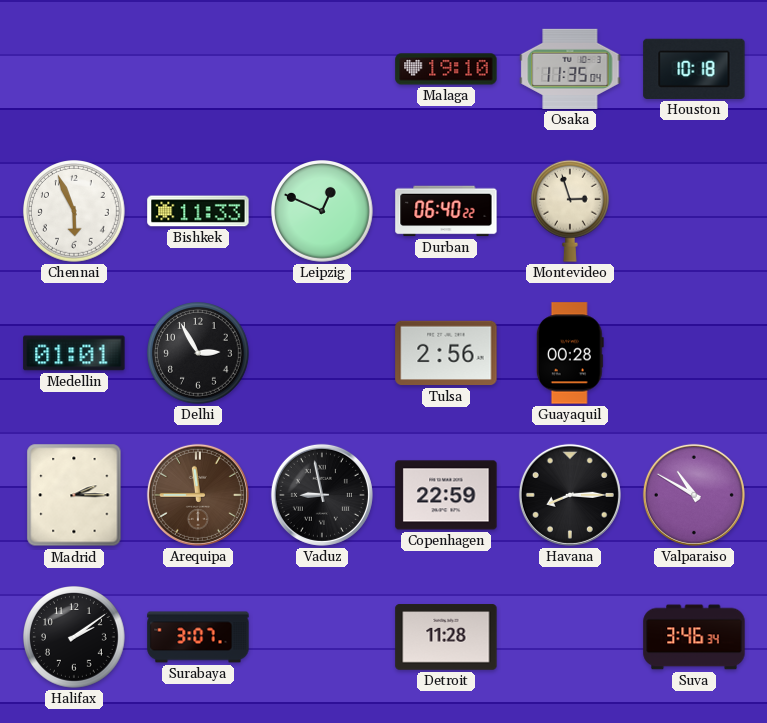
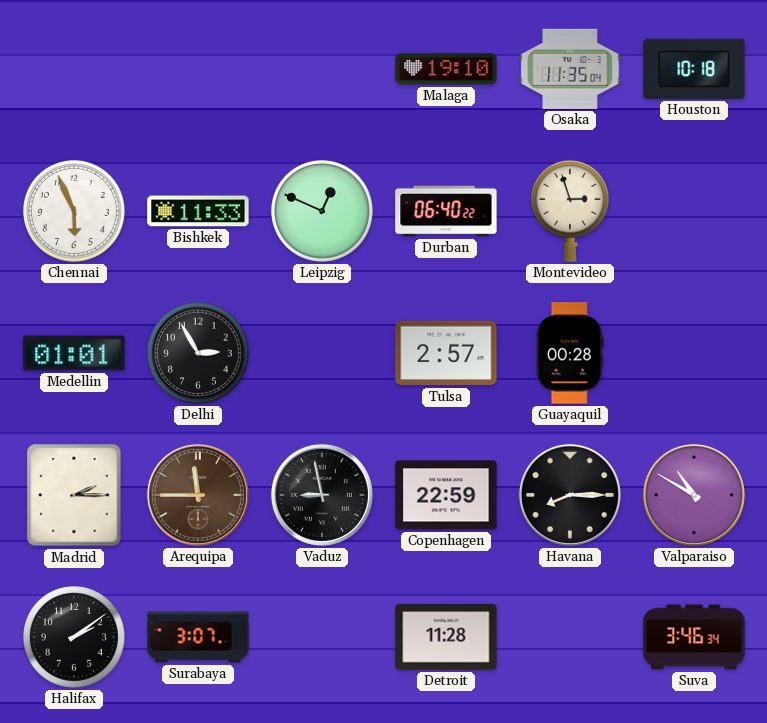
Tulsa: 2:56 -> 2:57 (446, 353)
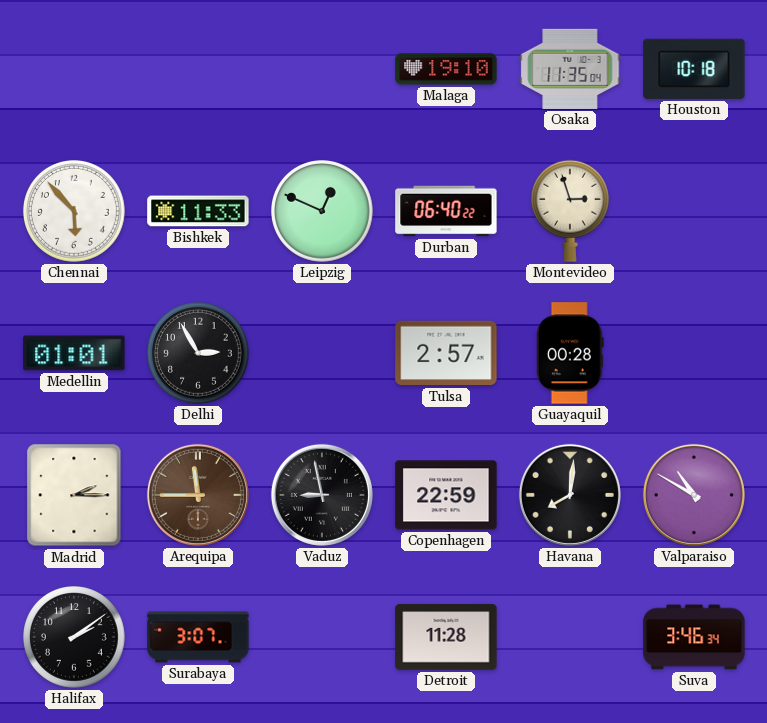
Chennai: 5:56 -> 5:53 (75, 212)
Havana: 8:15 -> 8:01 (570, 495)
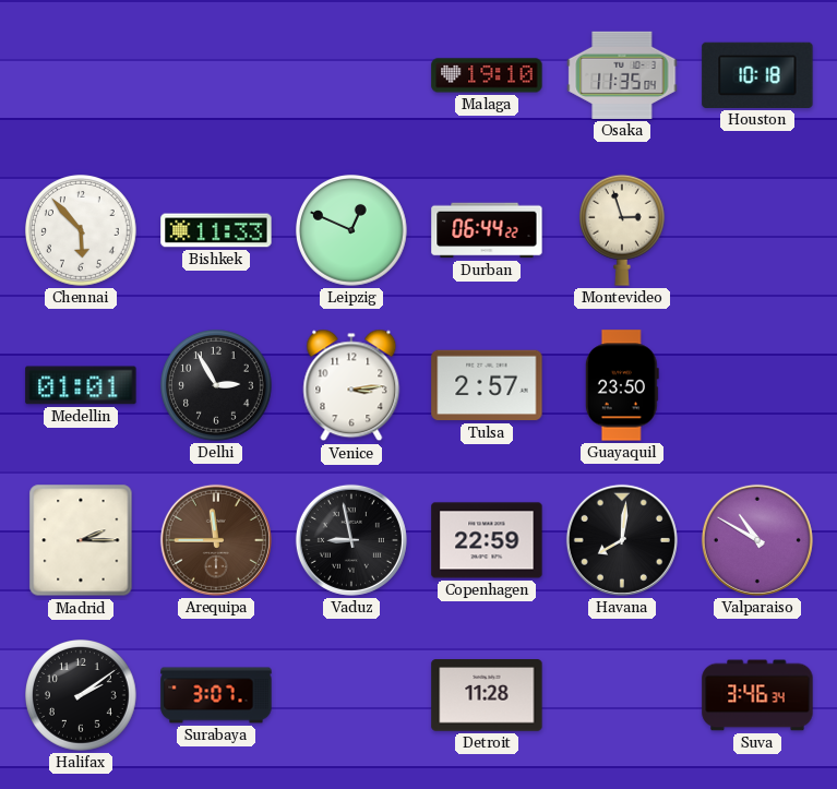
Durban: 06:40 -> 06:44 (487, 230)
Venice: none -> 3:14 (351, 385)
Guayaquil: 00:28 -> 23:50 (622, 385)
